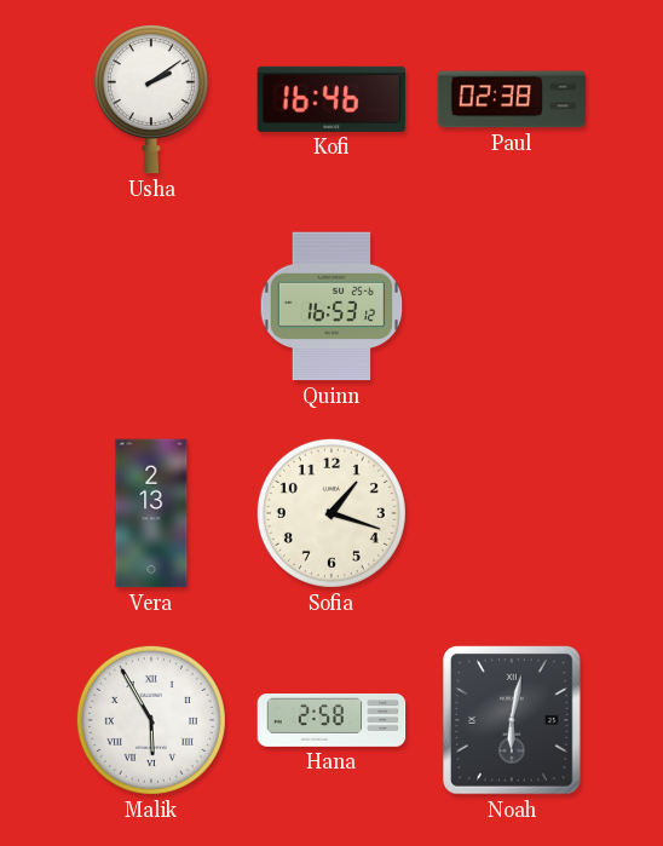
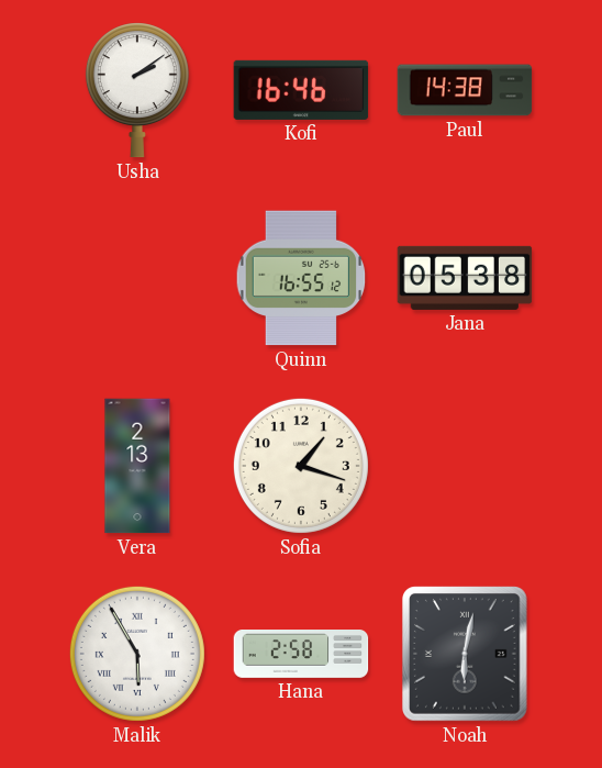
Paul: 02:38 -> 14:38 (465, 90)
Quinn: 16:53 -> 16:55 (301, 278)
Jana: none -> 05:38 (465, 278)
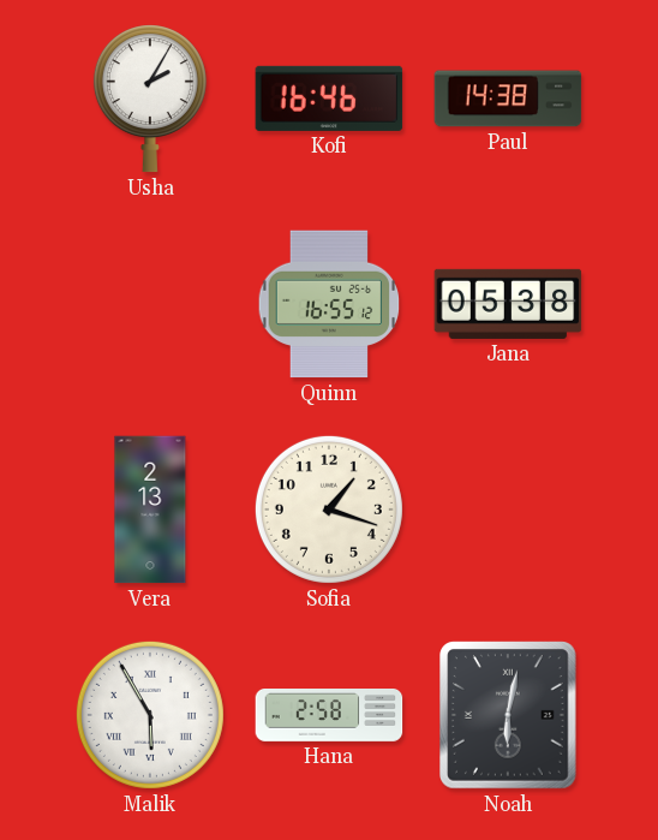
Usha: 2:09 -> 2:05 (150, 99)
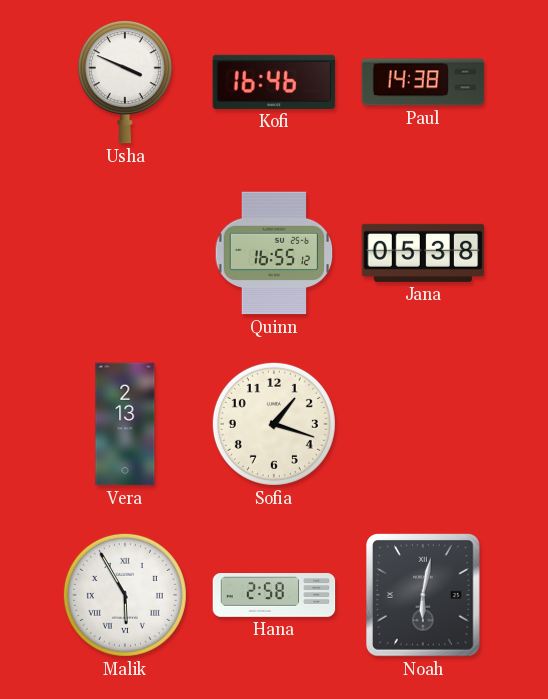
Usha: 2:05 -> 3:49 (125, 82)
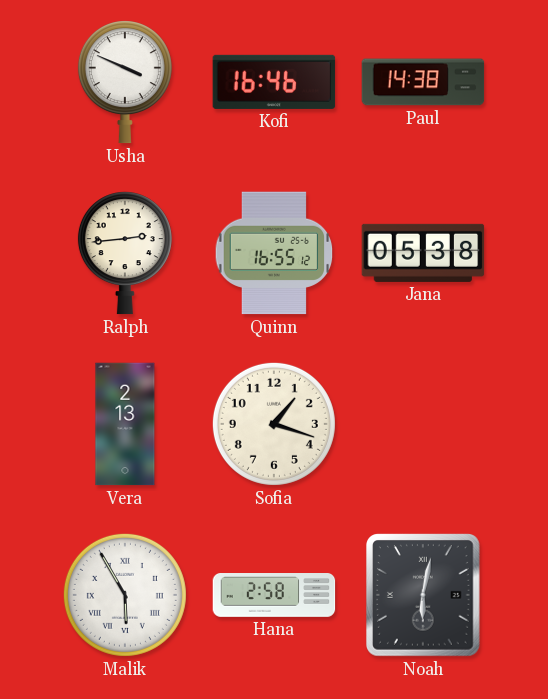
Ralph: none -> 2:44 (125, 253)
